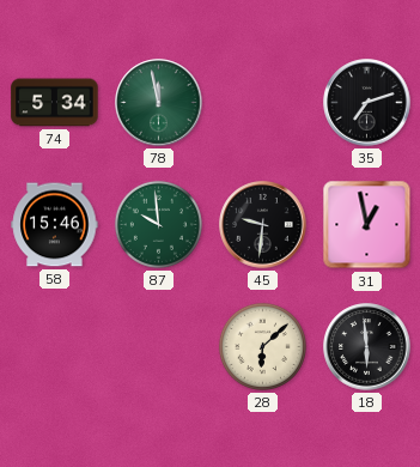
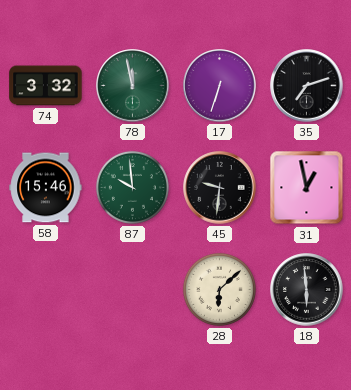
74: 5:34 -> 3:32 (46, 86)
17: none -> 6:33 (220, 86)
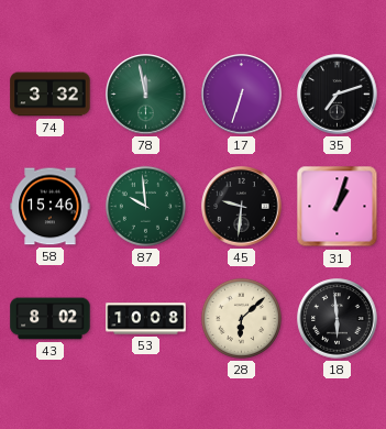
31: 12:58 -> 1:03 (338, 207)
43: none -> 8:02 (51, 319)
53: none -> 10:08 (146, 319)
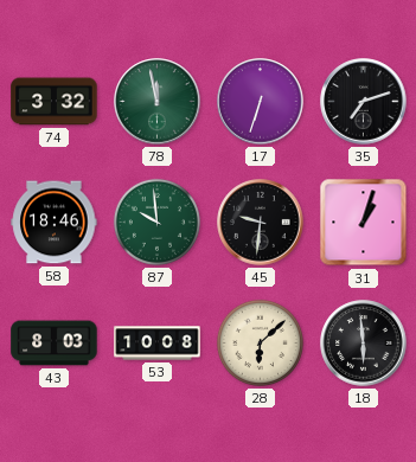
58: 15:46 -> 18:46 (55, 223)
43: 8:02 -> 8:03 (55, 344)
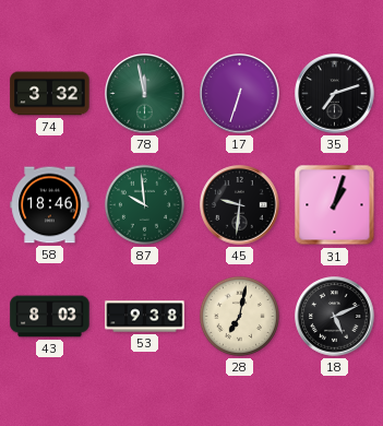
53: 10:08 -> 9:38 (145, 317)
28: 6:08 -> 7:02 (239, 316)
18: 5:59 -> 5:11 (335, 317)
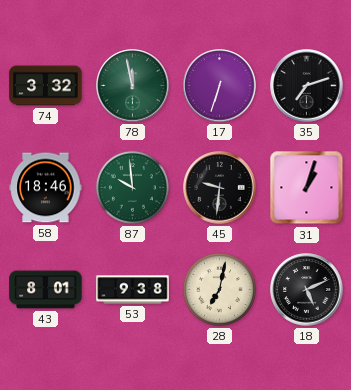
43: 8:03 -> 8:01 (46, 290)
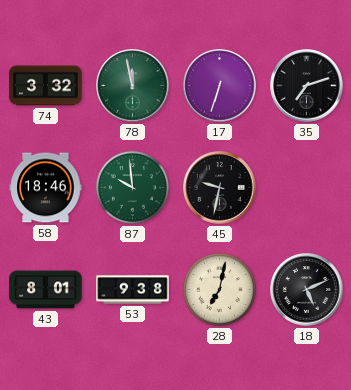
45: 9:31 -> 9:32 (220, 188)
31: 1:03 -> none (307, 188)
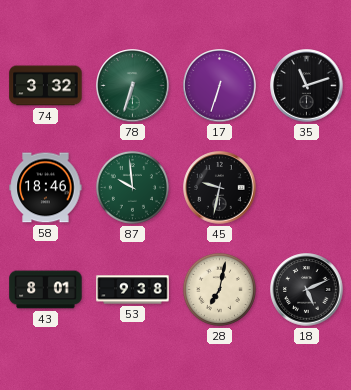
78: 11:58 -> 6:33 (133, 86)
35: 7:12 -> 11:12 (307, 86)
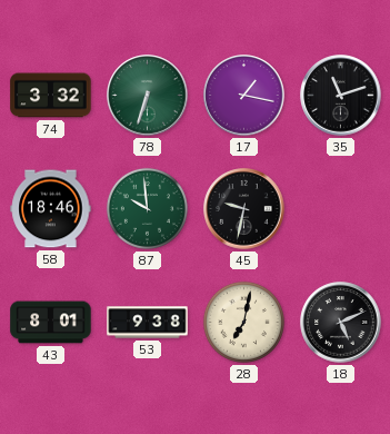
17: 6:33 -> 1:17 (244, 96)
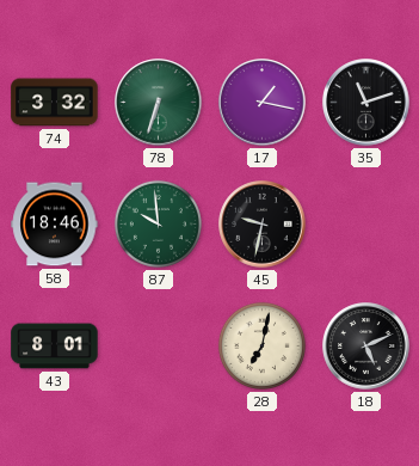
53: 9:38 -> none (148, 323)
